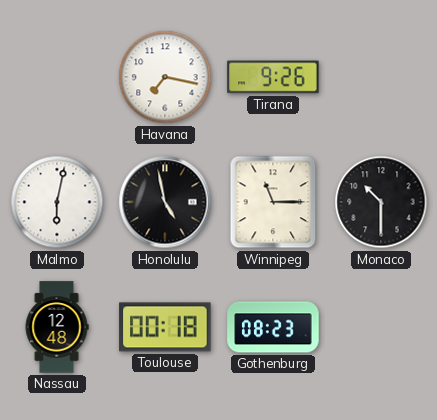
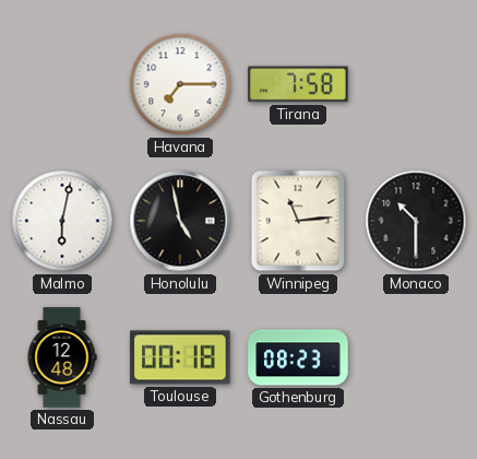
Havana: 7:17 -> 7:15 (180, 84)
Tirana: 9:26 -> 7:58 (298, 84)
Winnipeg: 11:15 -> 11:14 (298, 221)
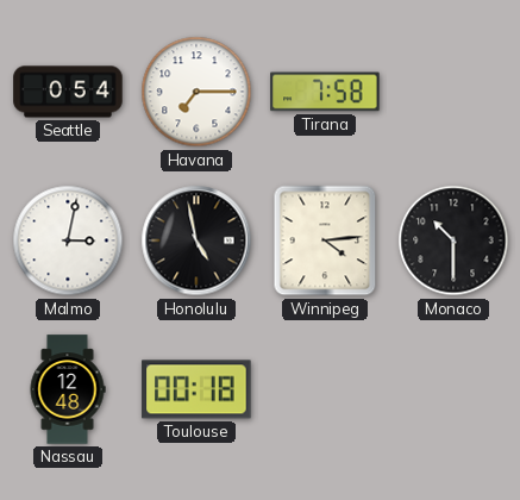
Seattle: none -> 0:54 (68, 92)
Malmo: 6:02 -> 3:02 (68, 240)
Winnipeg: 11:14 -> 4:14 (325, 240)
Gothenburg: 08:23 -> none (298, 357)
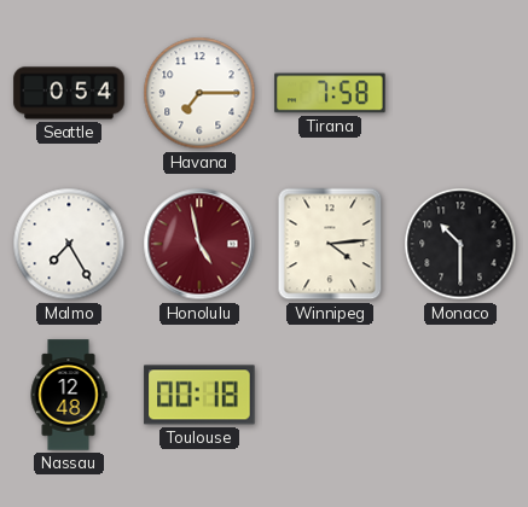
Malmo: 3:02 -> 7:25 (69, 244)
Honolulu dial: black -> burgundy (199, 244)
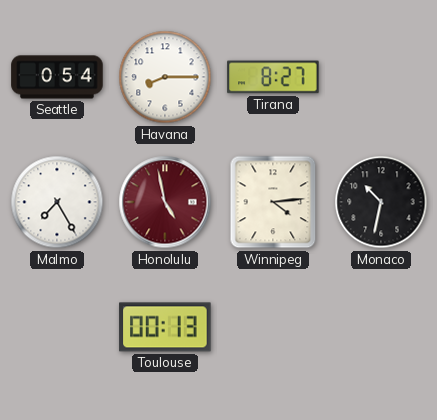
Havana: 7:15 -> 8:15 (165, 77)
Tirana: 7:58 -> 8:27 (273, 77)
Monaco: 10:30 -> 10:32 (381, 202)
Nassau: 12:48 -> none (69, 395)
Toulouse: 00:18 -> 00:13 (165, 327)
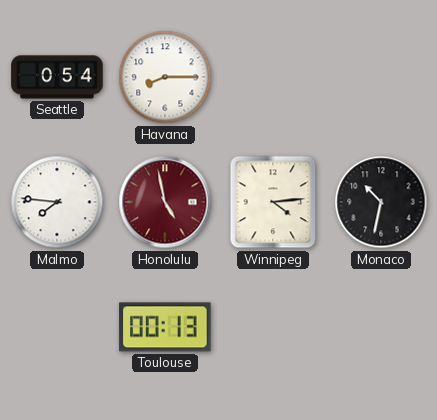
Tirana: 8:27 -> none (273, 77)
Malmo: 7:25 -> 7:46 (57, 202)
